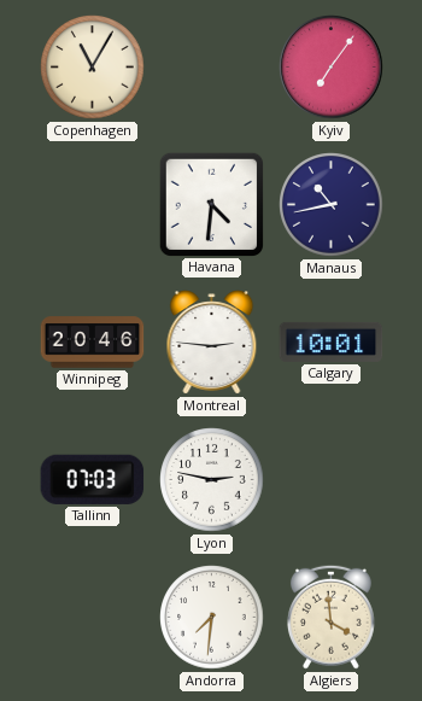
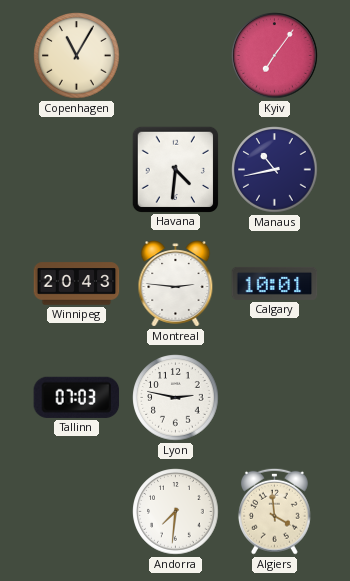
Winnipeg: 20:46 -> 20:43 (77, 284)
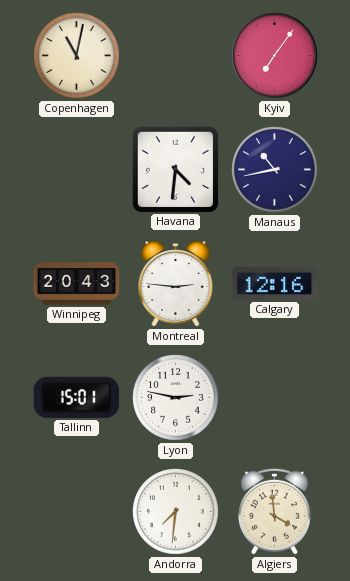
Copenhagen: 11:05 -> 11:02 (77, 56)
Calgary: 10:01 -> 12:16 (275, 283)
Tallinn: 07:03 -> 15:01 (77, 397)
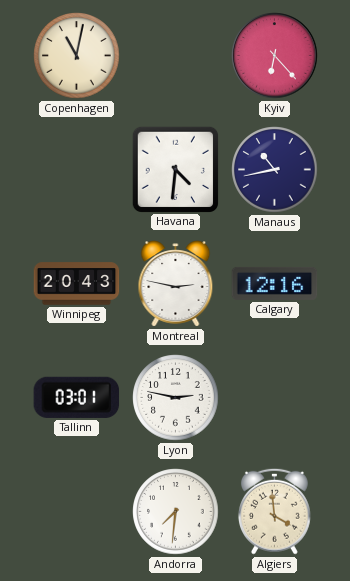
Kyiv: 7:06 -> 6:23 (275, 56)
Montreal: 2:46 -> 2:47 (176, 284)
Tallinn: 15:01 -> 03:01 (77, 397)
